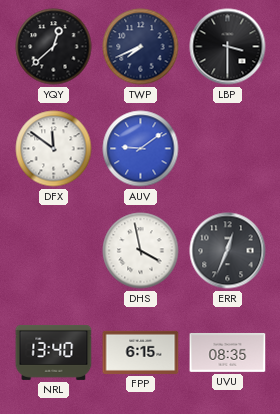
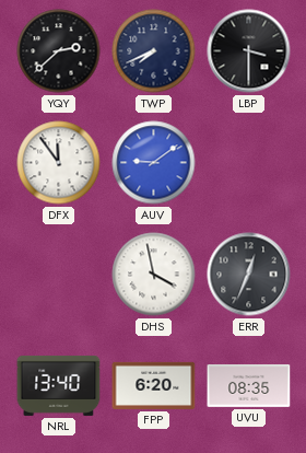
YQY: 12:38 -> 2:38 (59, 51)
DFX: 11:51 -> 11:54 (59, 163)
FPP: 6:15 -> 6:20 (154, 385)
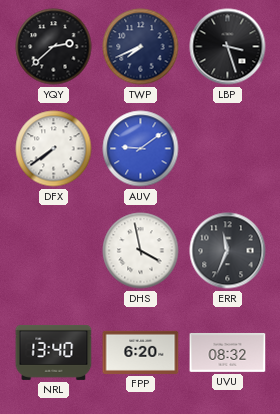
LBP: 3:30 -> 3:27 (228, 47)
DFX: 11:54 -> 7:39 (54, 149)
ERR: 12:34 -> 11:34 (228, 251)
UVU: 08:35 -> 08:32 (228, 352)
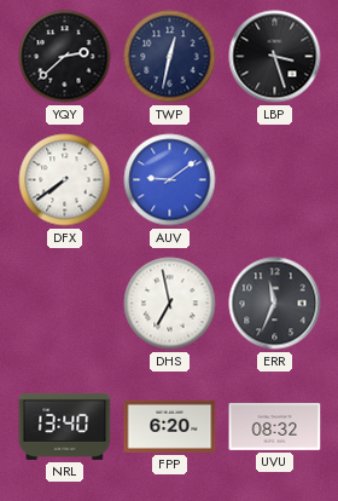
TWP: 7:41 -> 12:32 (170, 57)
DHS: 3:58 -> 6:58 (170, 304)
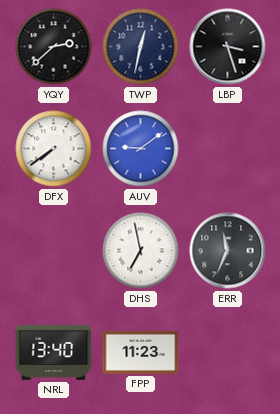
FPP: 6:20 -> 11:23 (141, 352)
UVU: 08:32 -> none (275, 426)
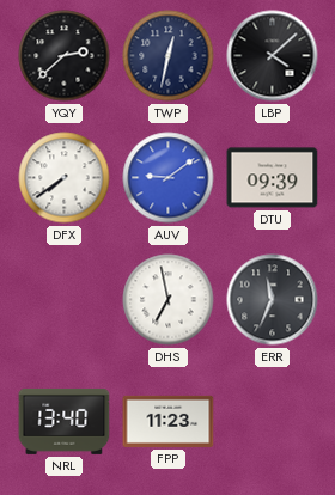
LBP: 3:27 -> 4:08 (273, 56)
DTU: none -> 09:39 (273, 178)
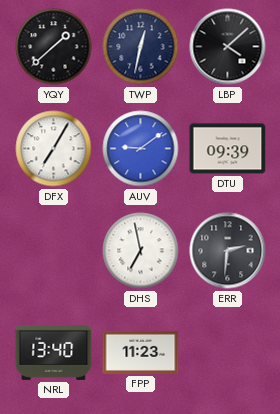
YQY: 2:38 -> 1:38 (54, 47)
DFX: 7:39 -> 7:05 (54, 149)
ERR: 11:34 -> 2:31 (228, 251)
